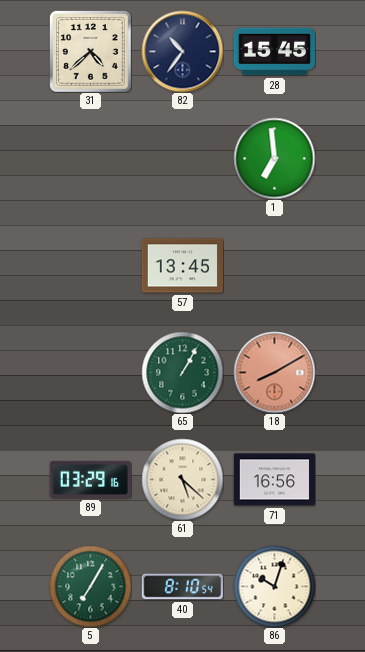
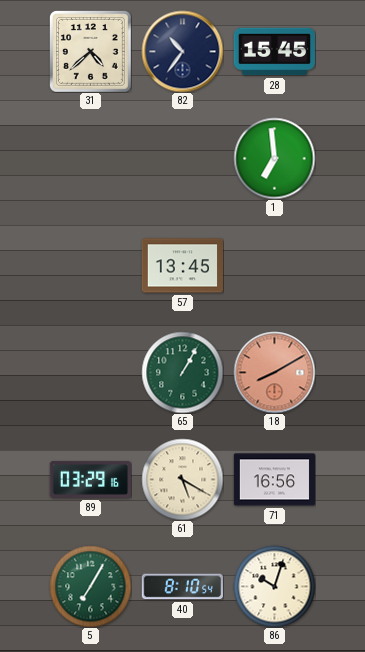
61: 5:22 -> 5:20 (182, 479)
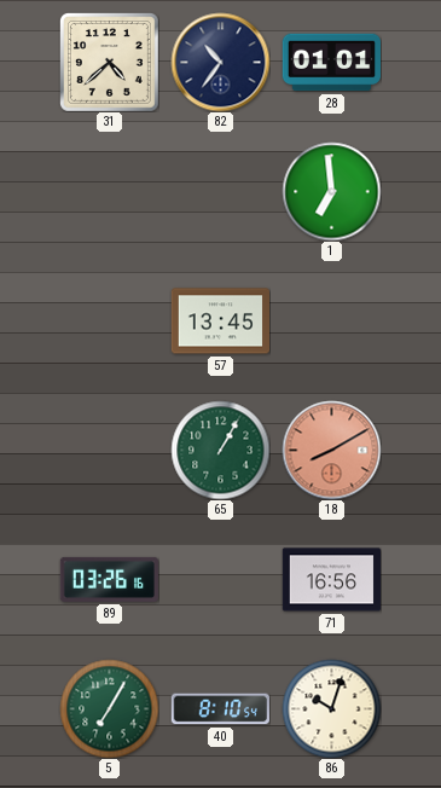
28: 15:45 -> 01:01 (331, 63)
89: 03:29 -> 03:26 (109, 579)
61: 5:20 -> none (182, 479)
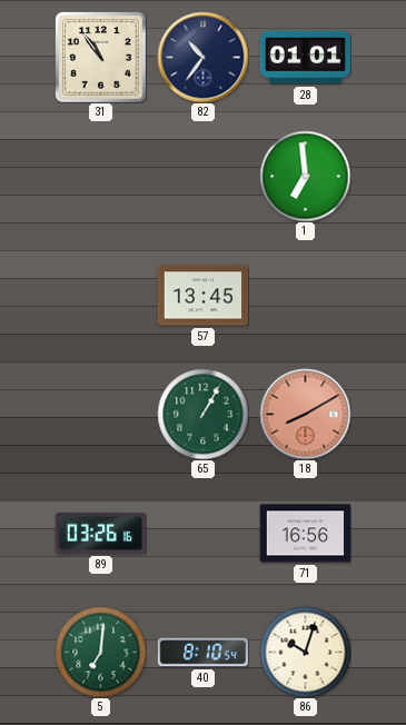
31: 4:38 -> 10:54 (100, 57)
5: 7:05 -> 7:01 (100, 652)
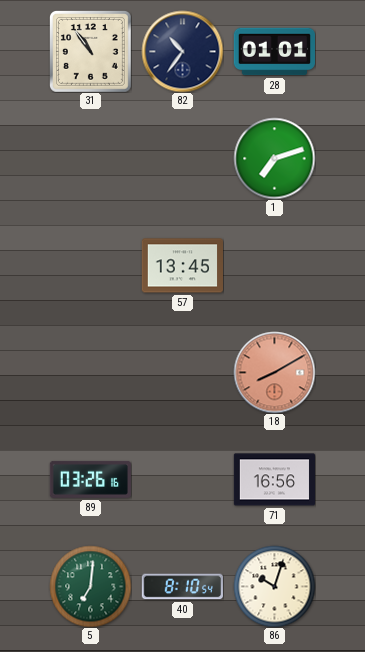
1: 6:59 -> 7:12 (274, 158)
65: 1:05 -> none (202, 414)
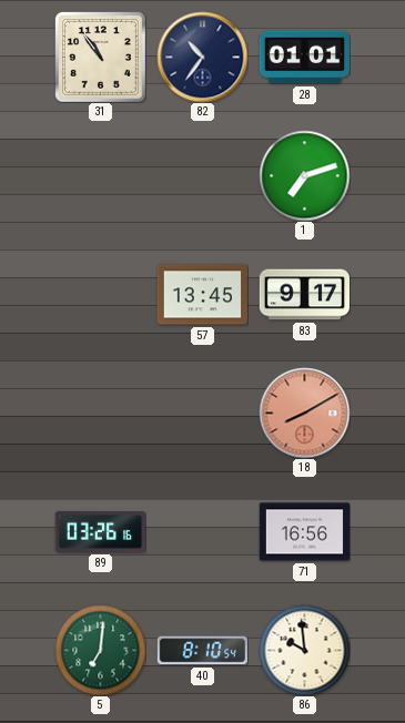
83: none -> 9:17 (304, 295)
86: 10:03 -> 9:59 (304, 650)
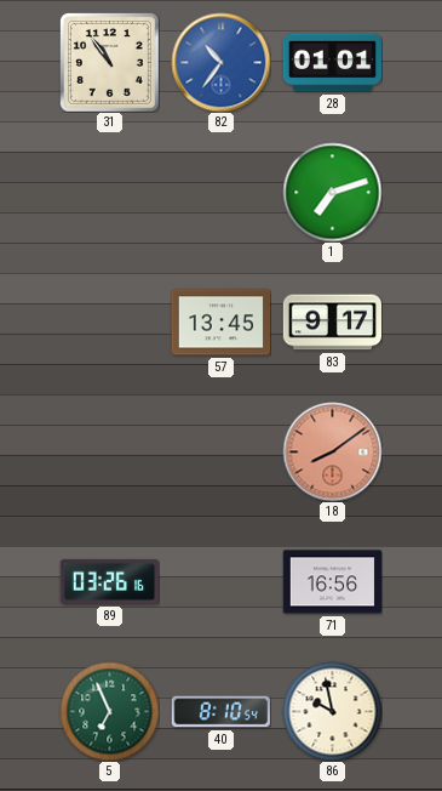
82 dial: navy -> blue (220, 62)
18: 8:10 -> 8:09 (332, 451)
5: 7:01 -> 6:56 (109, 711)
86: 9:59 -> 9:58 (332, 711)
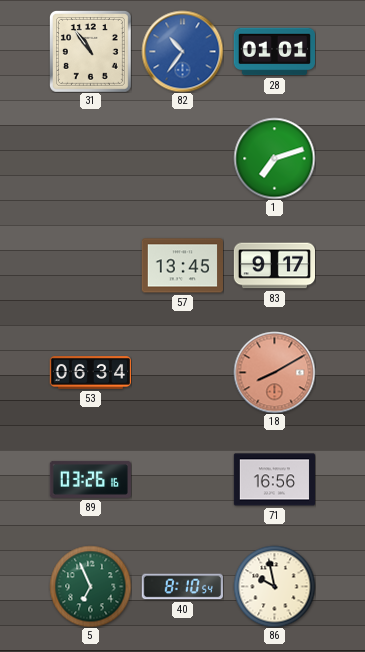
53: none -> 06:34 (90, 373)
18: 8:09 -> 8:10 (274, 372)
